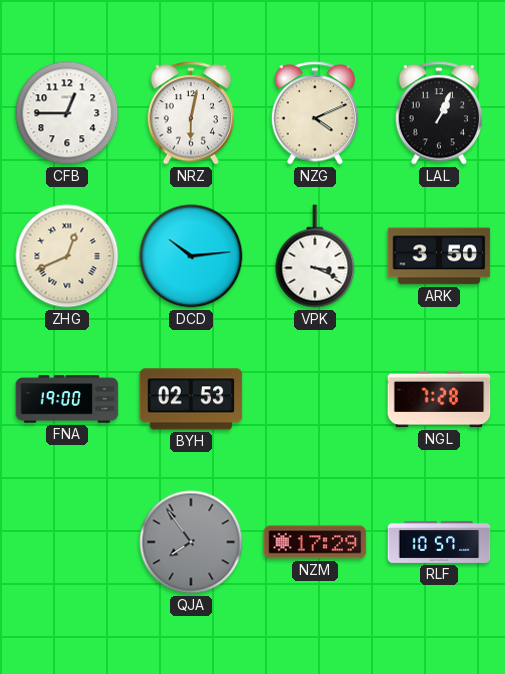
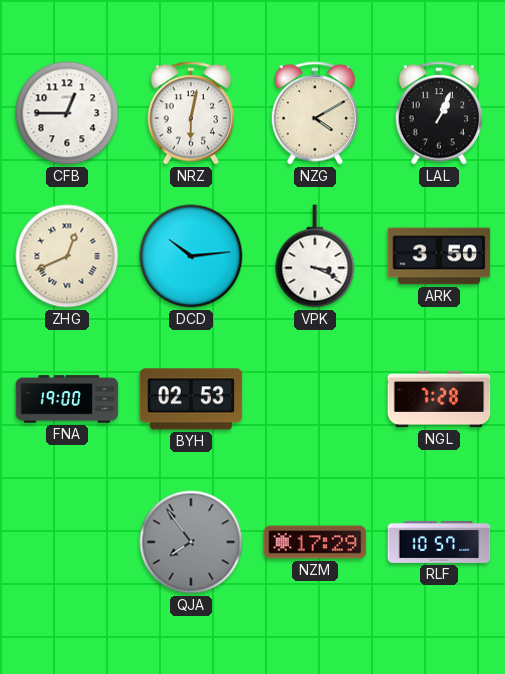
NZG: 4:11 -> 4:10 (315, 113)
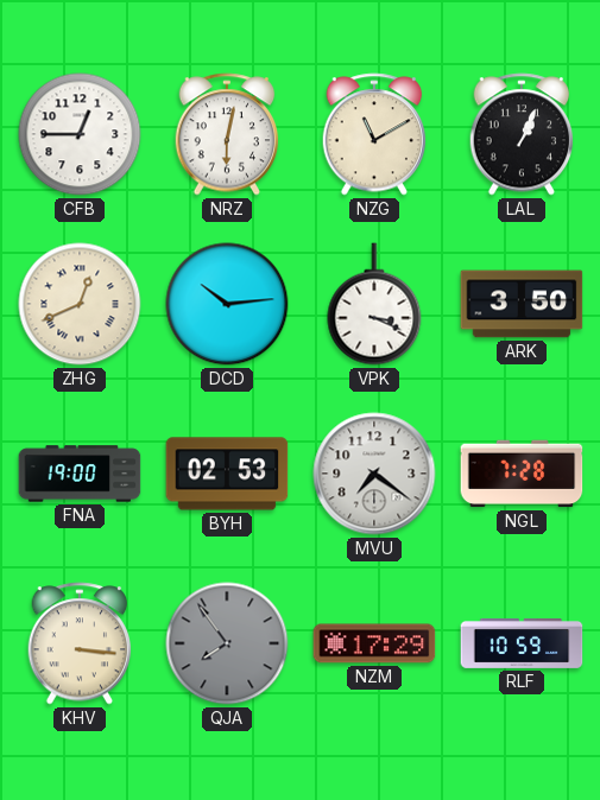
NZG: 4:10 -> 11:10 (374, 134)
MVU: none -> 7:21 (374, 474)
KHV: none -> 3:16 (80, 643)
RLF: 10:57 -> 10:59 (522, 643)
